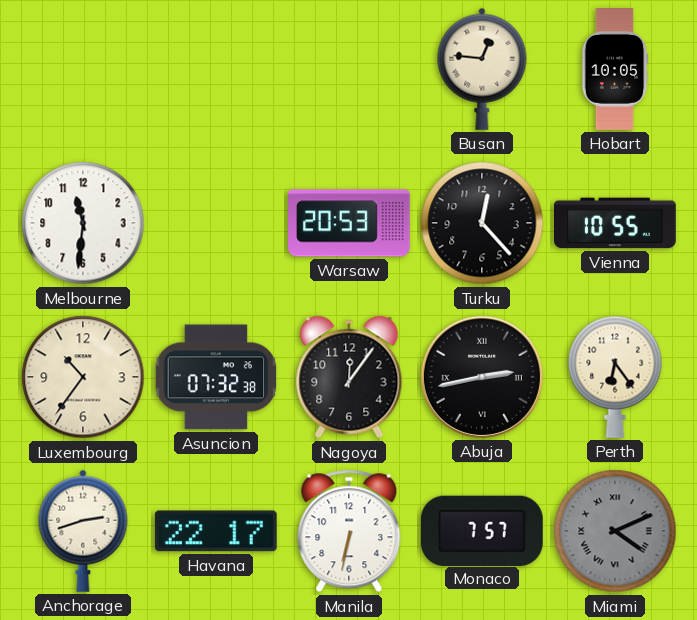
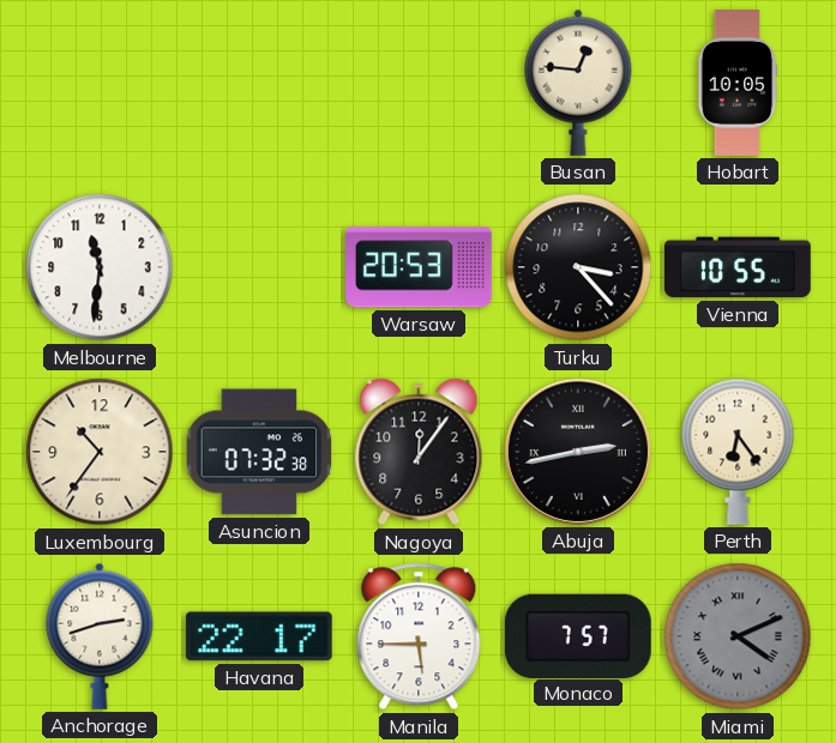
Turku: 12:23 -> 3:23 (578, 267)
Manila: 6:32 -> 5:45 (419, 636)
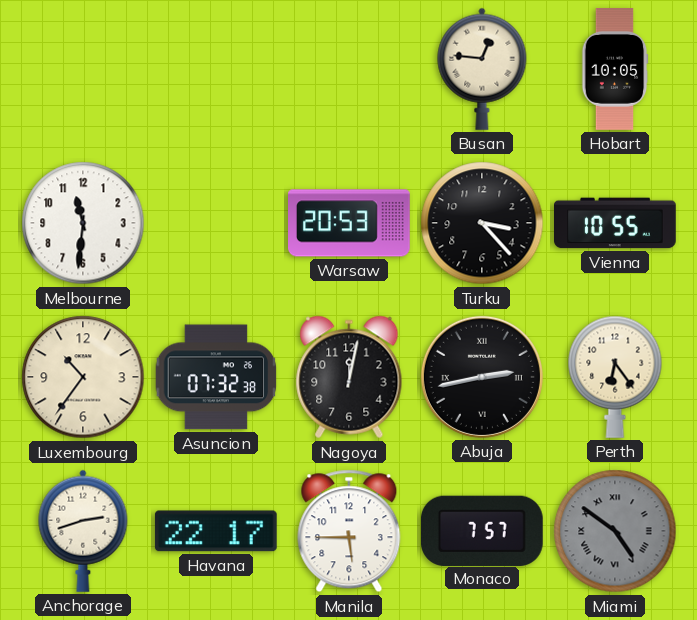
Nagoya: 12:06 -> 12:02 (349, 377)
Miami: 4:11 -> 4:51 (615, 531)
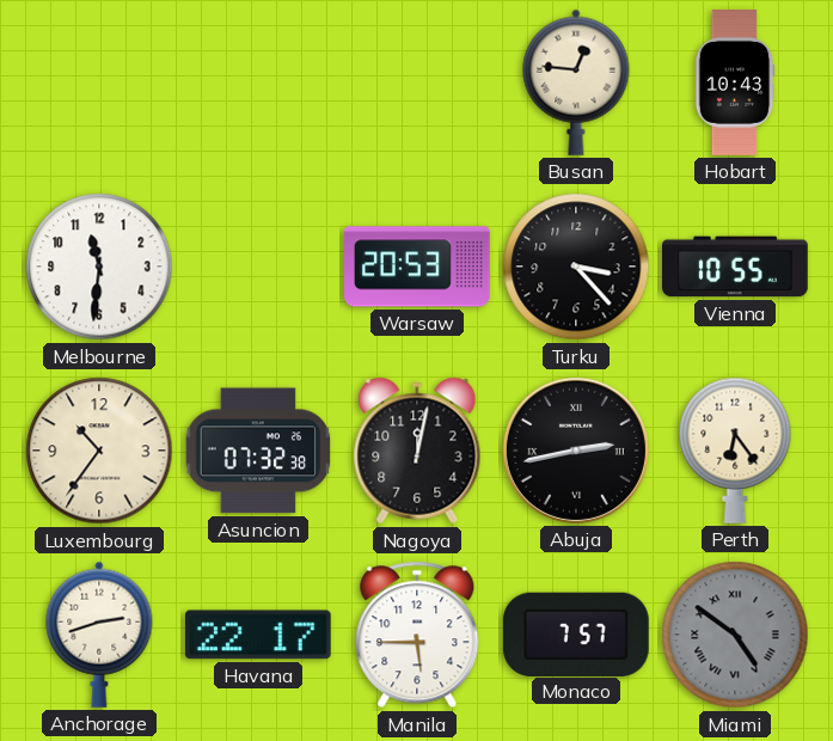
Hobart: 10:05 -> 10:43 (735, 82)
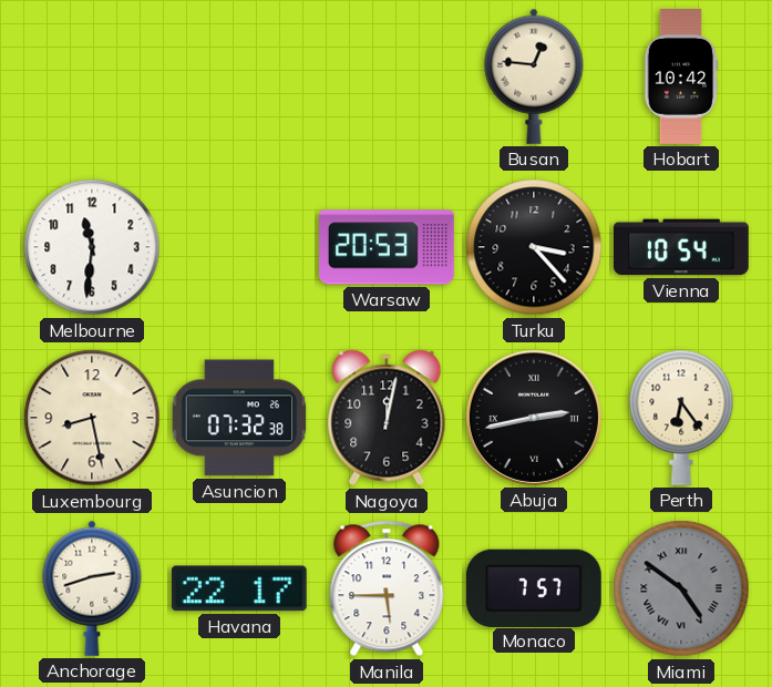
Hobart: 10:43 -> 10:42 (681, 76)
Vienna: 10:55 -> 10:54 (682, 247)
Luxembourg: 10:36 -> 8:28 (92, 418)
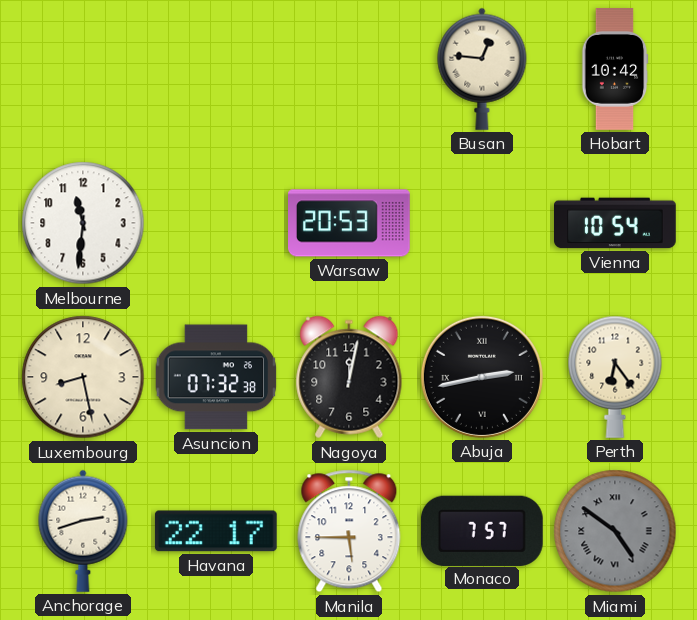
Turku: 3:23 -> none (534, 247)
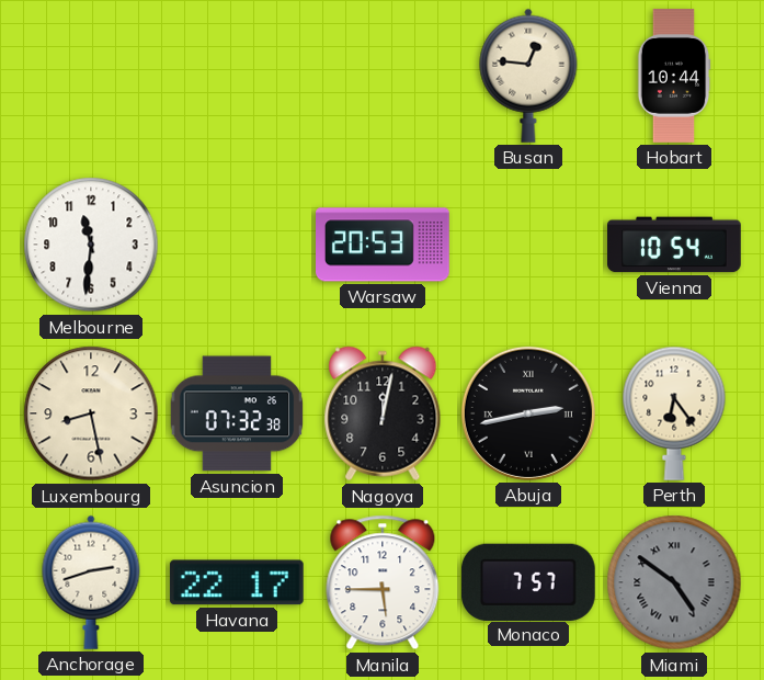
Hobart: 10:42 -> 10:44 (674, 76)
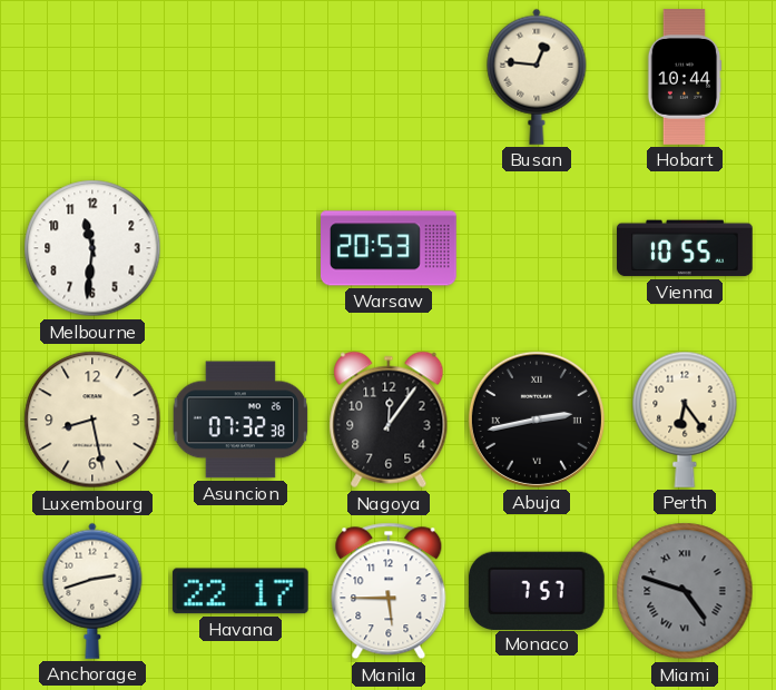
Vienna: 10:54 -> 10:55 (686, 248)
Nagoya: 12:02 -> 12:06 (389, 420)
Miami: 4:51 -> 4:48 (685, 591)
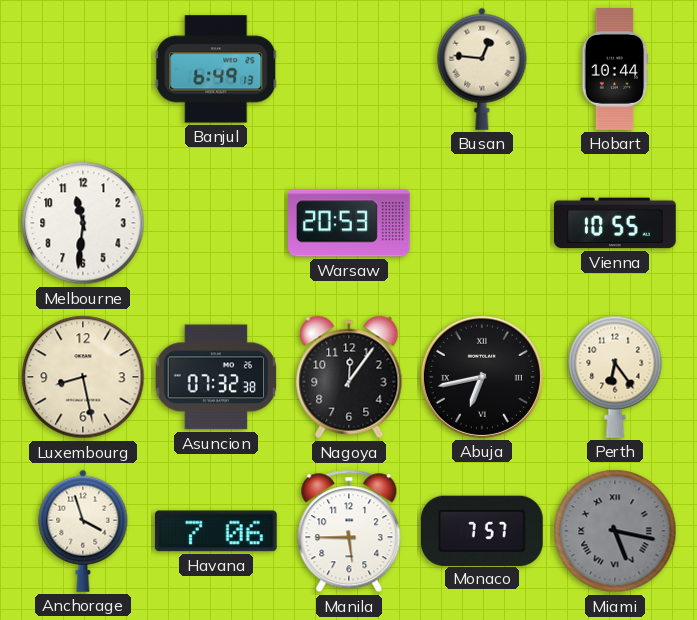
Banjul: none -> 6:49 (216, 69)
Abuja: 2:43 -> 6:43 (482, 377)
Anchorage: 2:42 -> 3:57 (83, 531)
Havana: 22:17 -> 7:06 (216, 531)
Miami: 4:48 -> 5:17 (615, 531)
